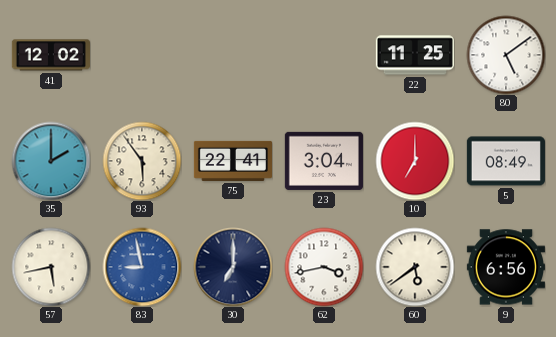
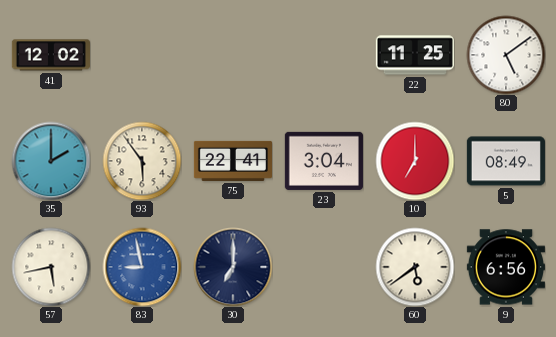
62: 3:43 -> none (324, 267)
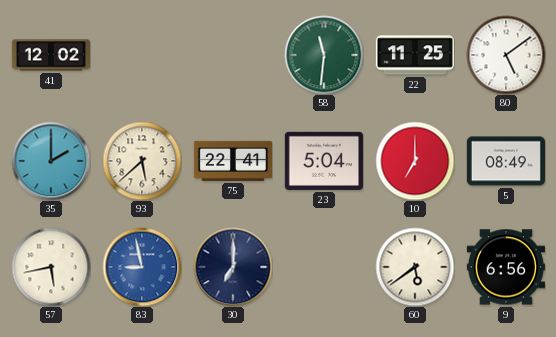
58: none -> 11:31 (324, 55)
93: 5:54 -> 5:38 (142, 161)
23: 3:04 -> 5:04 (324, 161)
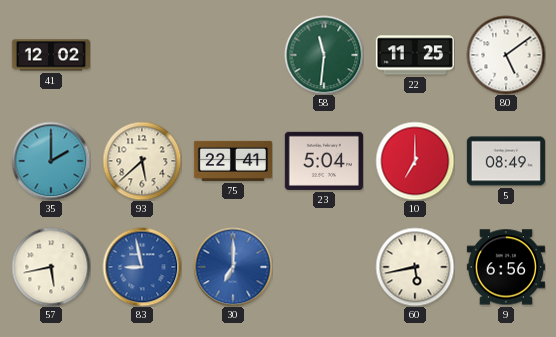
30 dial: navy -> blue (233, 267)
60: 5:39 -> 5:43 (415, 267)
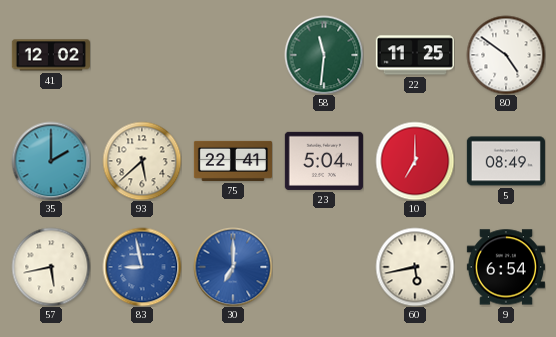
80: 5:09 -> 4:51 (506, 55)
9: 6:56 -> 6:54 (506, 267)
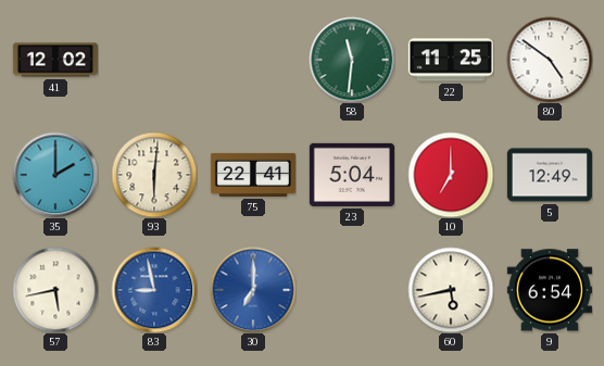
93: 5:38 -> 6:01 (154, 175)
5: 08:49 -> 12:49 (550, 175)
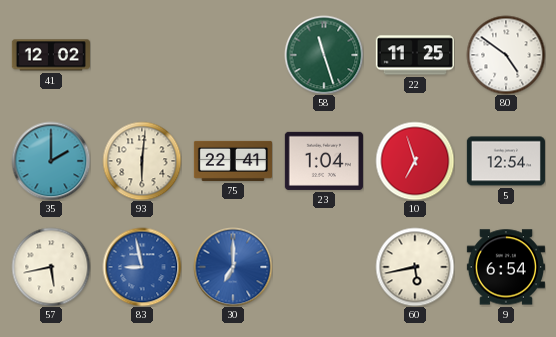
58: 11:31 -> 11:27 (324, 55)
23: 5:04 -> 1:04 (324, 161)
10: 7:00 -> 6:57 (415, 161)
5: 12:49 -> 12:54 (506, 161)
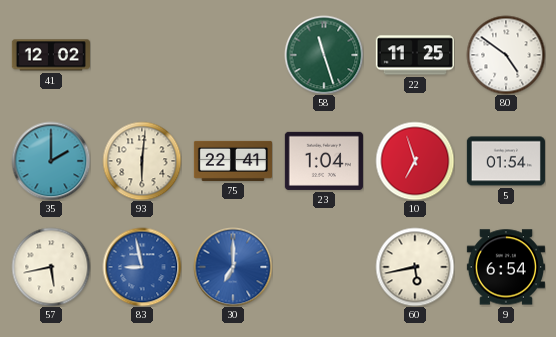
5: 12:54 -> 01:54 (506, 161)
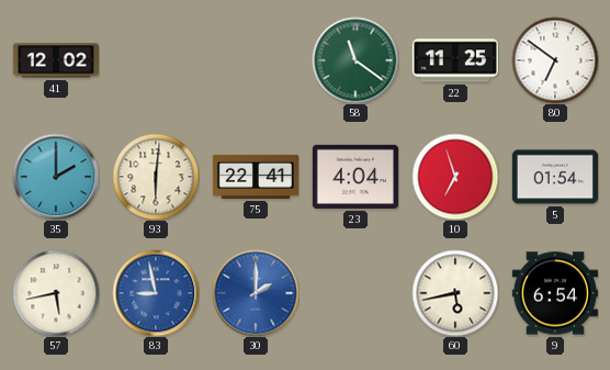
58: 11:27 -> 11:21 (355, 60)
80: 4:51 -> 6:51 (555, 60)
23: 1:04 -> 4:04 (355, 177)
30: 7:00 -> 2:00 (256, 293)
